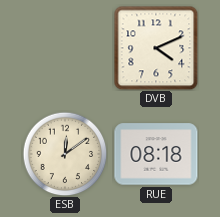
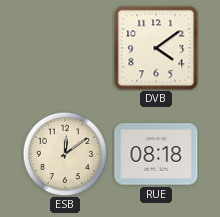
DVB: 4:11 -> 4:09 (156, 48)
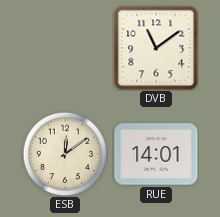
DVB: 4:09 -> 11:09 (156, 48)
RUE: 08:18 -> 14:01 (156, 154)
